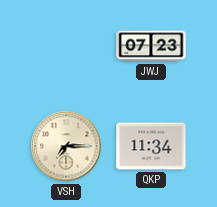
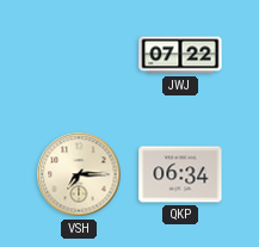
JWJ: 07:23 -> 07:22 (180, 55)
QKP: 11:34 -> 06:34 (180, 174)
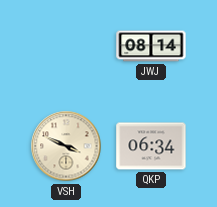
JWJ: 07:22 -> 08:14 (151, 46)
VSH: 7:15 -> 3:49 (66, 146)
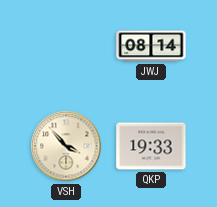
VSH: 3:49 -> 3:53 (66, 146)
QKP: 06:34 -> 19:33 (151, 146)
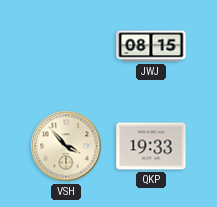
JWJ: 08:14 -> 08:15 (151, 46)
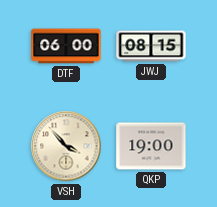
DTF: none -> 06:00 (66, 46)
QKP: 19:33 -> 19:00 (151, 146)
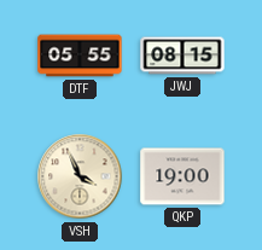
DTF: 06:00 -> 05:55 (80, 56)
VSH: 3:53 -> 3:56 (80, 176)
